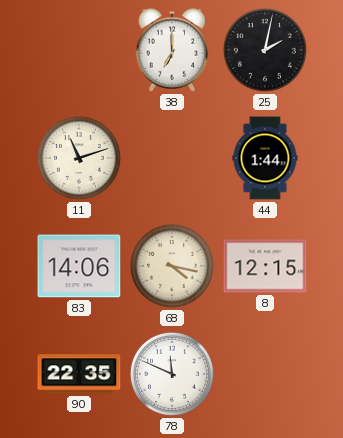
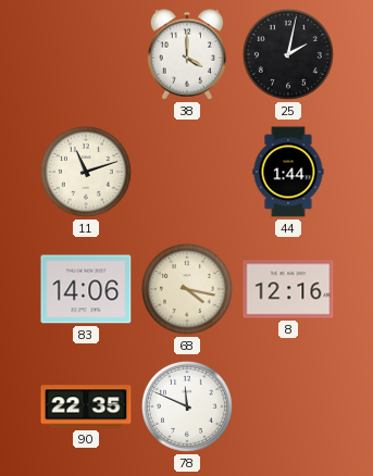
38: 7:00 -> 4:00 (187, 54)
8: 12:15 -> 12:16 (288, 289)
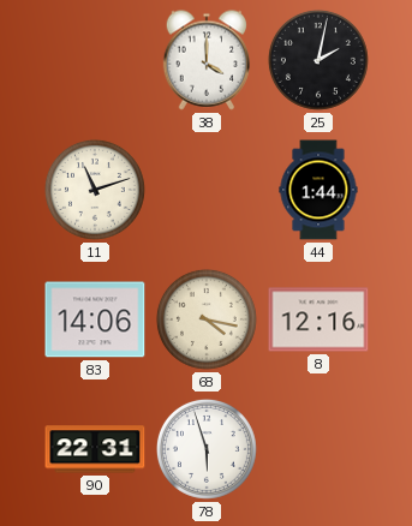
90: 22:35 -> 22:31 (95, 449)
78: 11:49 -> 5:57 (207, 449)
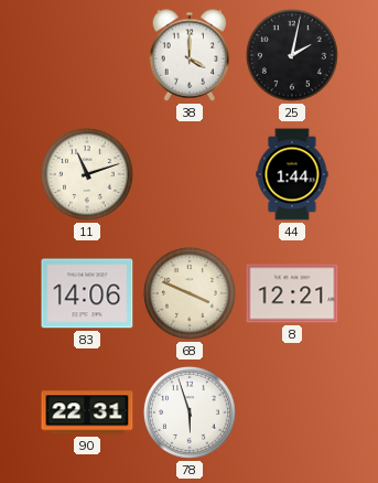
68: 4:17 -> 3:49 (190, 293)
8: 12:16 -> 12:21 (292, 293)
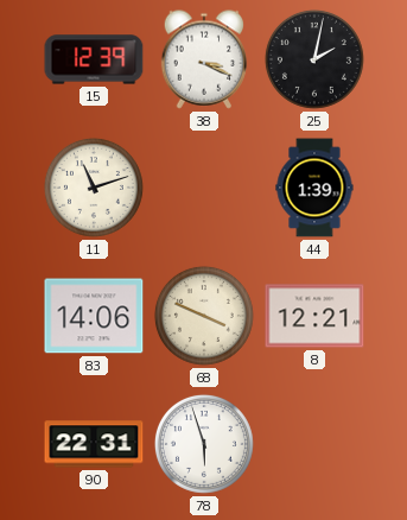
15: none -> 12:39 (94, 59)
38: 4:00 -> 3:19 (204, 59)
44: 1:44 -> 1:39 (314, 188)
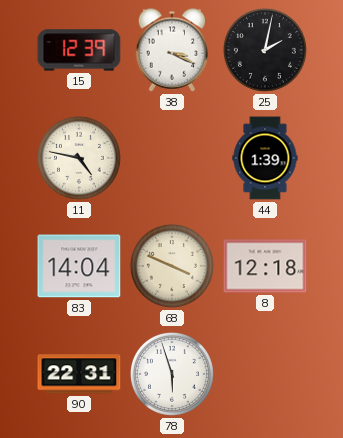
11: 11:12 -> 4:47 (79, 158)
83: 14:06 -> 14:04 (79, 266)
8: 12:21 -> 12:18 (265, 266)
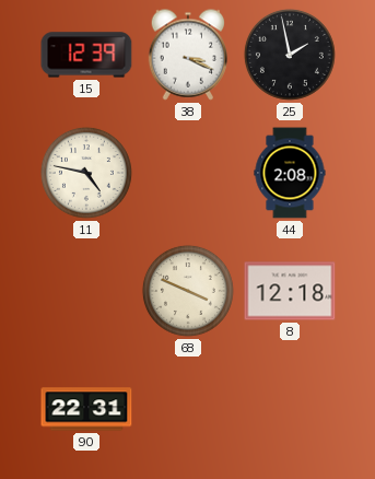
25: 2:02 -> 1:58 (290, 55)
44: 1:39 -> 2:08 (290, 173)
83: 14:04 -> none (79, 266)
78: 5:57 -> none (172, 374)
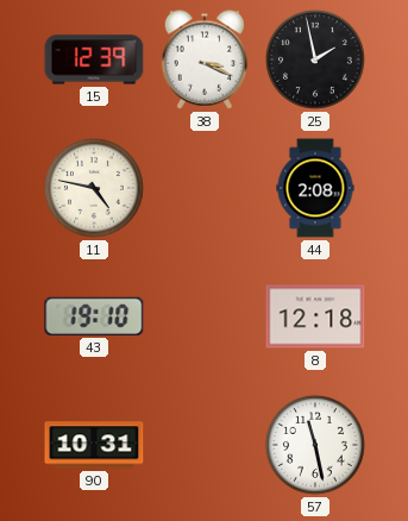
43: none -> 19:10 (94, 316)
68: 3:49 -> none (188, 291)
90: 22:31 -> 10:31 (94, 445)
57: none -> 11:28 (315, 445)
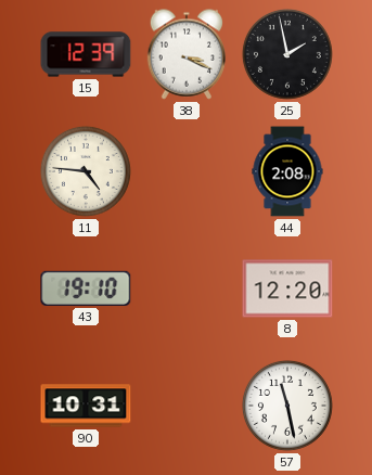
11: 4:47 -> 4:46 (86, 171)
8: 12:18 -> 12:20 (287, 288)
